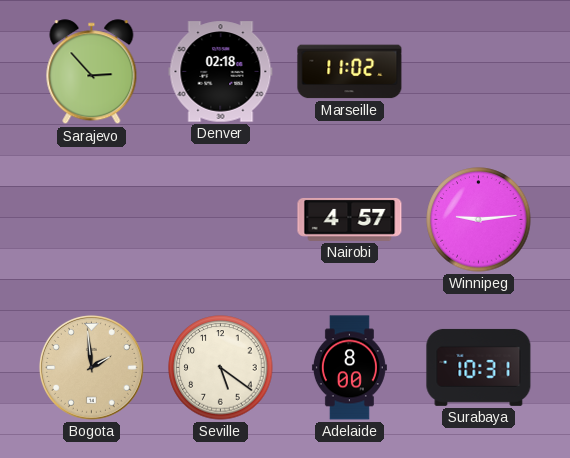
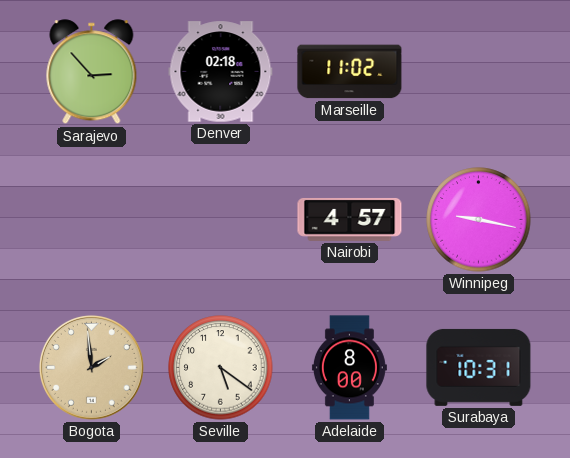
Winnipeg: 9:14 -> 9:17 (479, 220)
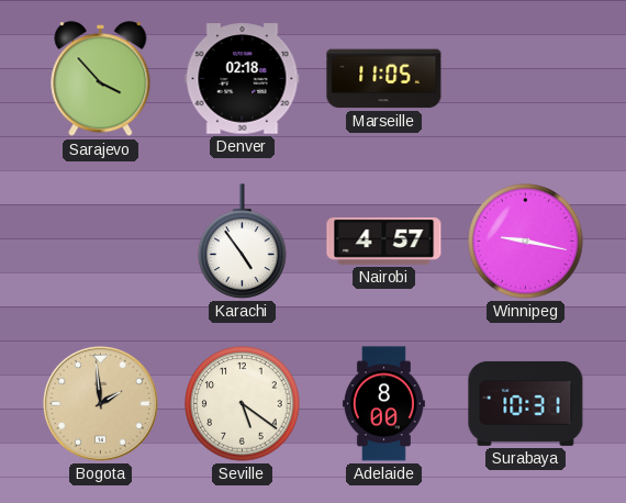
Sarajevo: 2:53 -> 3:53 (101, 79)
Marseille: 11:02 -> 11:05 (384, 79)
Karachi: none -> 4:54 (243, 242)
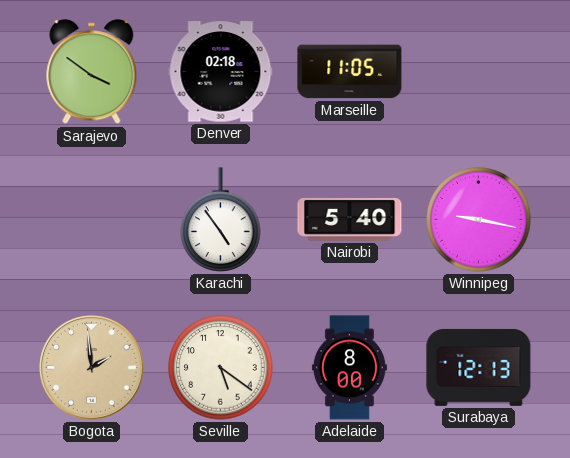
Sarajevo: 3:53 -> 3:51 (92, 72)
Nairobi: 4:57 -> 5:40 (350, 219)
Surabaya: 10:31 -> 12:13 (479, 367)
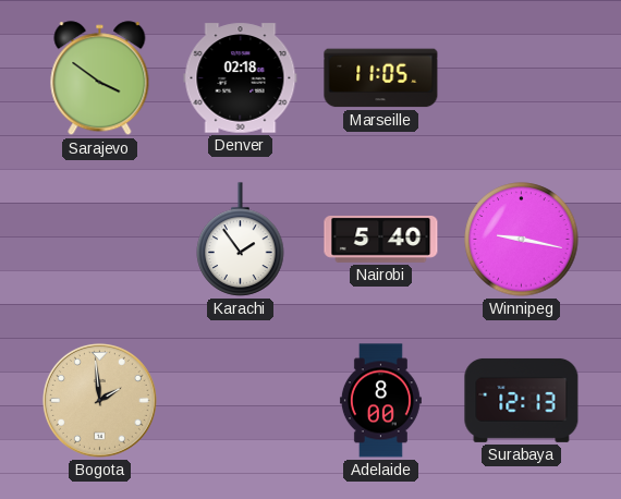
Karachi: 4:54 -> 1:54 (241, 240)
Seville: 5:21 -> none (221, 368)
